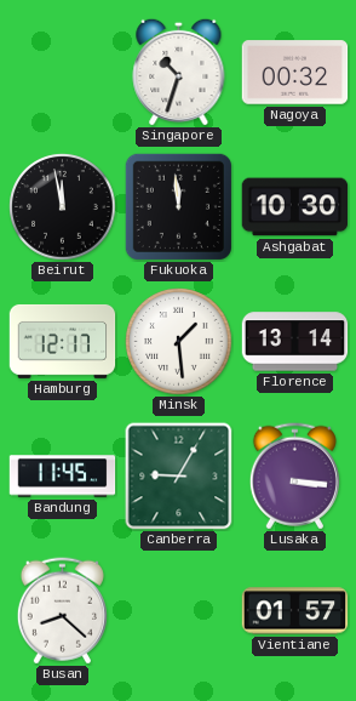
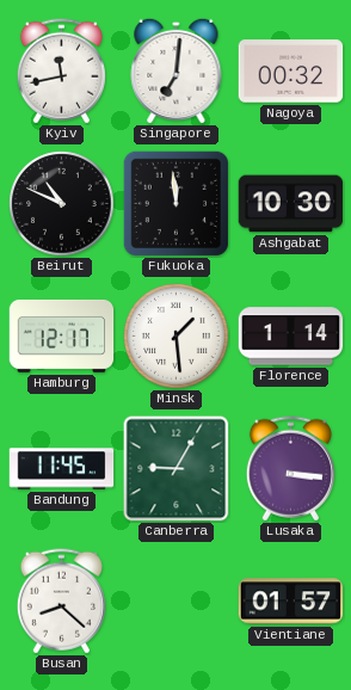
Kyiv: none -> 11:43 (61, 72)
Singapore: 10:33 -> 7:01 (177, 70)
Beirut: 11:58 -> 10:49 (62, 204)
Florence: 13:14 -> 1:14 (291, 337)
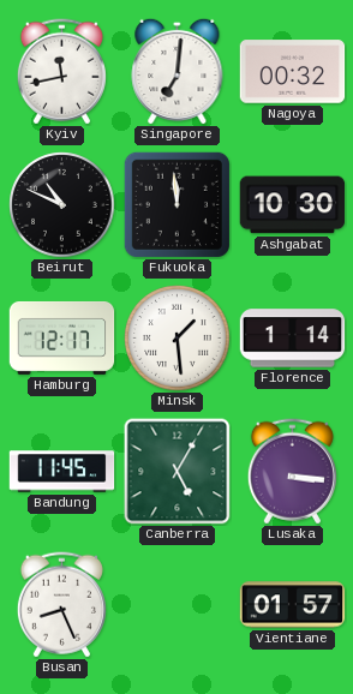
Canberra: 9:05 -> 5:05 (178, 472)
Busan: 8:22 -> 8:26 (61, 605)
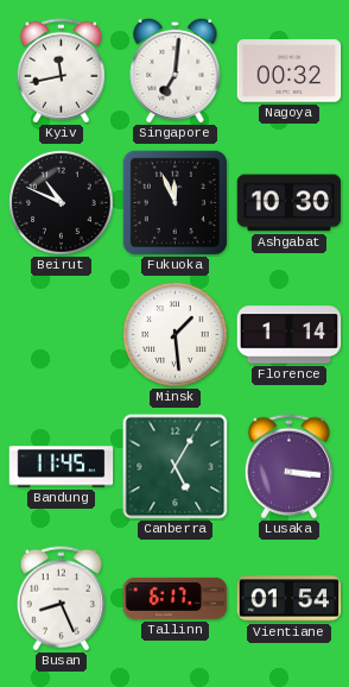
Fukuoka: 11:59 -> 11:56 (174, 202)
Hamburg: 12:17 -> none (62, 337)
Tallinn: none -> 6:17 (176, 598)
Vientiane: 01:57 -> 01:54 (290, 599)
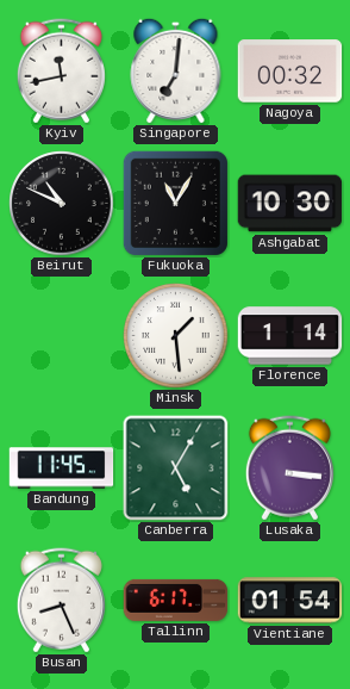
Fukuoka: 11:56 -> 11:05 (175, 203)
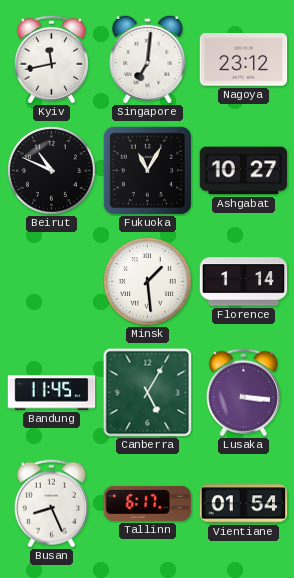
Nagoya: 00:32 -> 23:12 (244, 60)
Ashgabat: 10:30 -> 10:27 (244, 171)
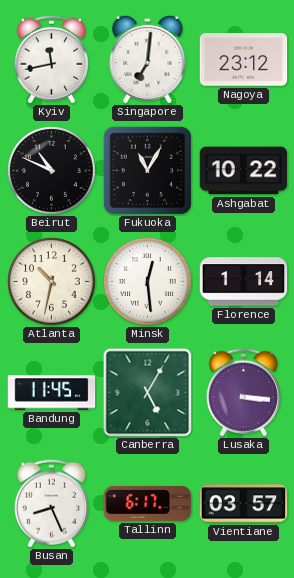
Ashgabat: 10:27 -> 10:22 (244, 171)
Atlanta: none -> 10:32 (52, 282)
Minsk: 1:29 -> 12:29 (148, 282)
Vientiane: 01:54 -> 03:57 (244, 504)
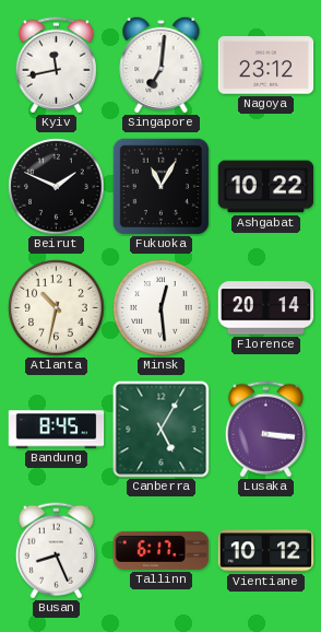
Beirut: 10:49 -> 1:49 (57, 187)
Florence: 1:14 -> 20:14 (266, 308)
Bandung: 11:45 -> 8:45 (57, 430)
Vientiane: 03:57 -> 10:12 (266, 551)
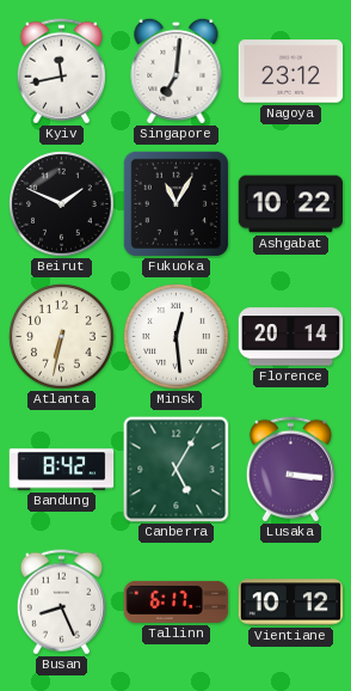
Atlanta: 10:32 -> 6:32 (62, 337)
Bandung: 8:45 -> 8:42 (62, 470)
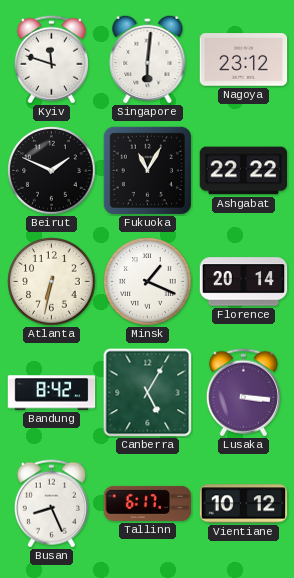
Kyiv: 11:43 -> 11:48 (51, 60)
Singapore: 7:01 -> 6:01 (148, 59)
Ashgabat: 10:22 -> 22:22 (244, 171)
Minsk: 12:29 -> 1:19 (148, 282)
